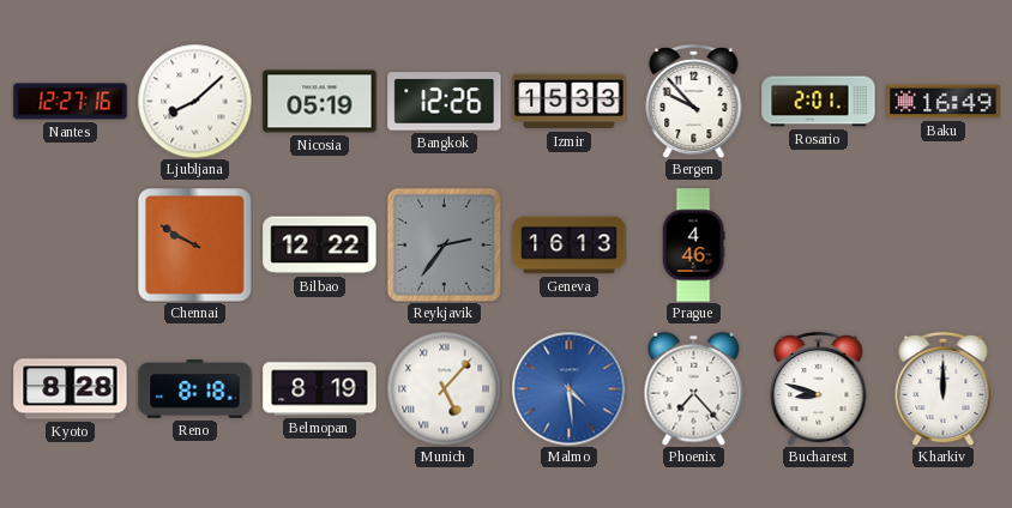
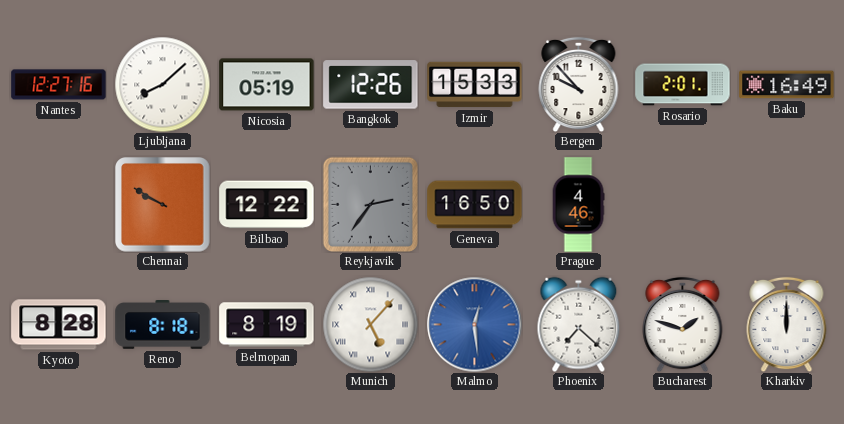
Geneva: 16:13 -> 16:50 (475, 205)
Malmo: 4:29 -> 12:29 (474, 324)
Phoenix: 7:23 -> 7:22 (579, 324)
Bucharest: 8:48 -> 1:48 (683, 324)
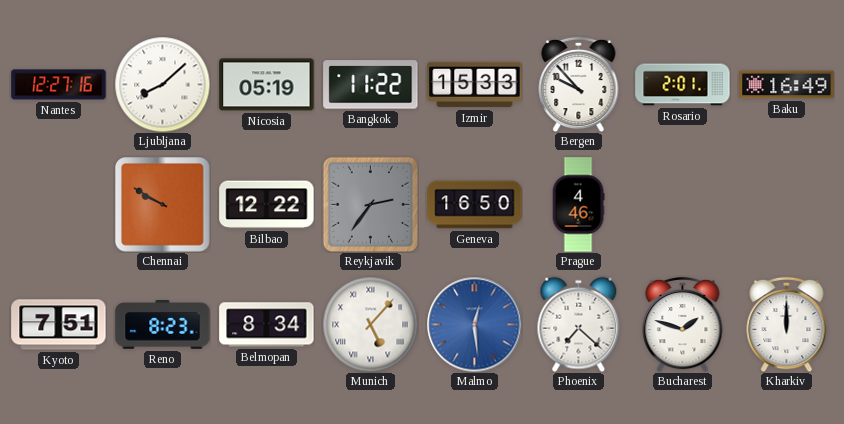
Bangkok: 12:26 -> 11:22 (371, 85)
Kyoto: 8:28 -> 7:51 (59, 325)
Reno: 8:18 -> 8:23 (163, 325)
Belmopan: 8:19 -> 8:34 (267, 325)
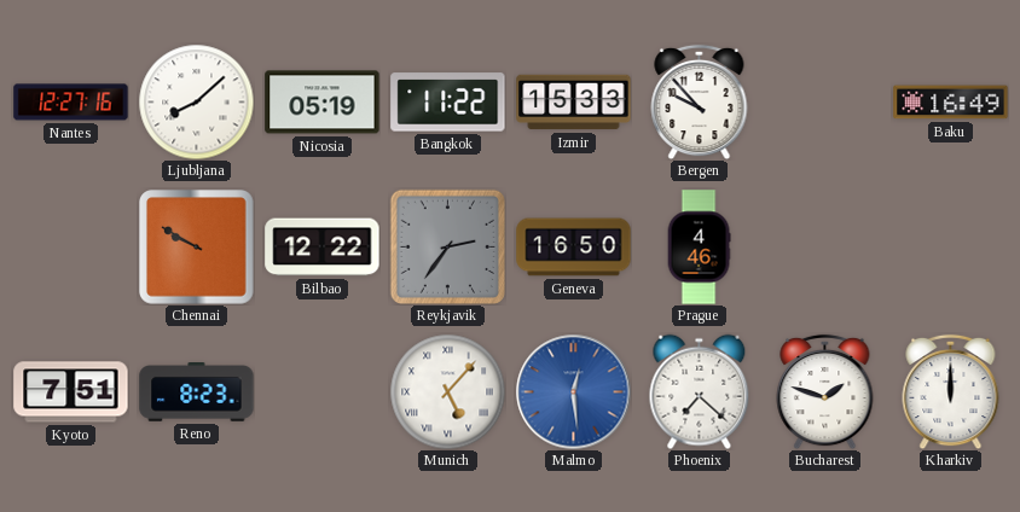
Rosario: 2:01 -> none (683, 85)
Belmopan: 8:34 -> none (267, 325)
